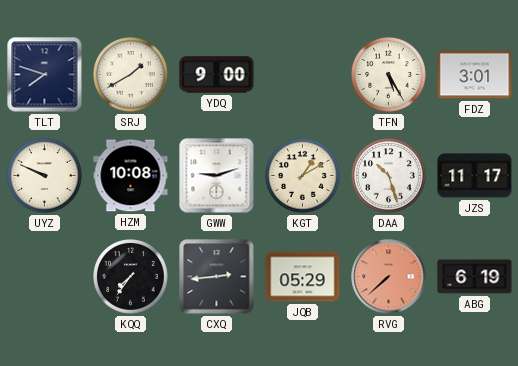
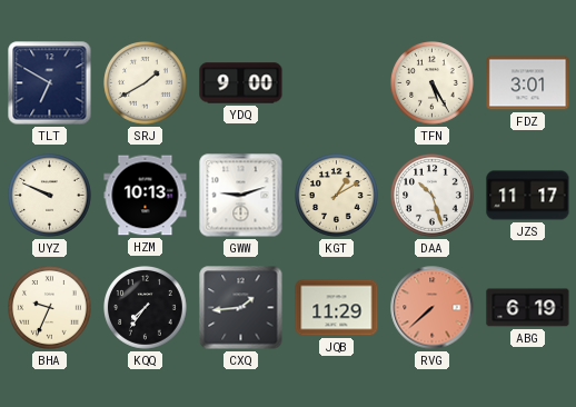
TLT: 7:48 -> 6:50 (50, 83)
HZM: 10:08 -> 10:13 (146, 196)
BHA: none -> 9:34 (50, 308)
CXQ: 2:44 -> 1:44 (241, 308)
JQB: 05:29 -> 11:29 (337, 308)
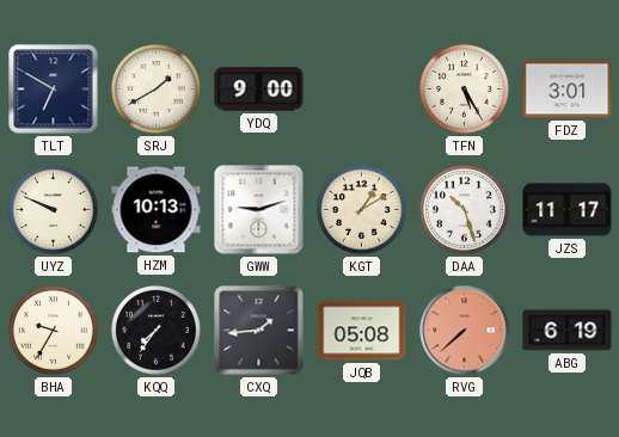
BHA: 9:34 -> 9:35 (54, 331)
JQB: 11:29 -> 05:08 (362, 331)
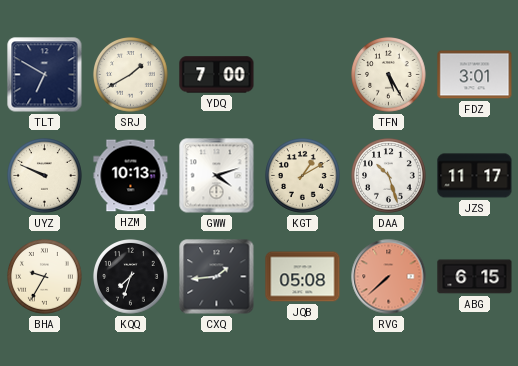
YDQ: 9:00 -> 7:00 (217, 75)
GWW: 9:12 -> 4:12 (217, 176)
KQQ: 7:36 -> 7:33 (131, 277)
ABG: 6:19 -> 6:15 (475, 277)
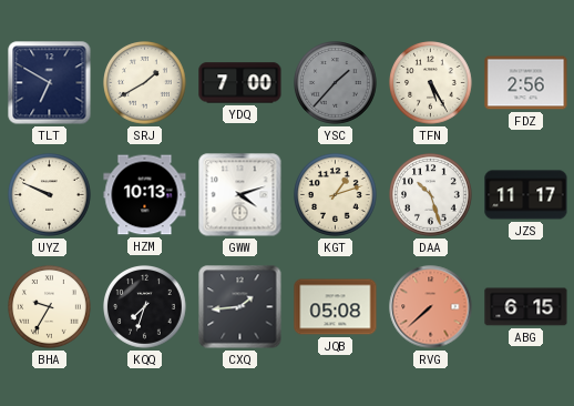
YSC: none -> 1:37 (336, 83)
FDZ: 3:01 -> 2:56 (526, 83)
KGT: 1:10 -> 1:12 (336, 195)
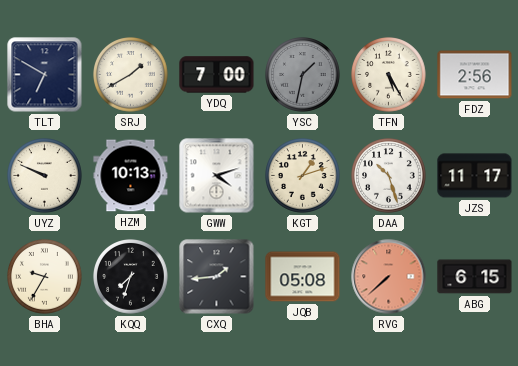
YSC: 1:37 -> 1:32 (303, 75)
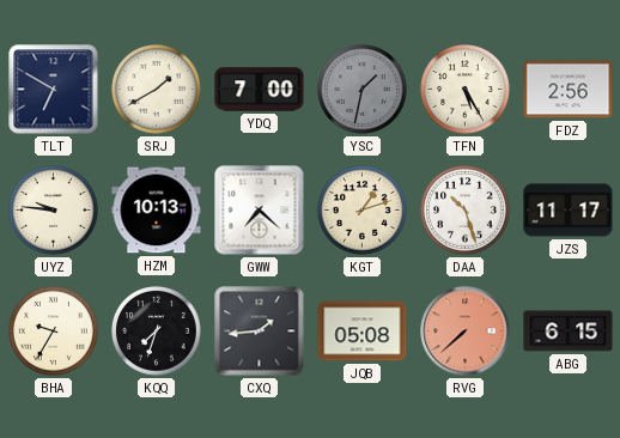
UYZ: 9:49 -> 9:46 (54, 211)
GWW: 4:12 -> 7:22 (260, 211)
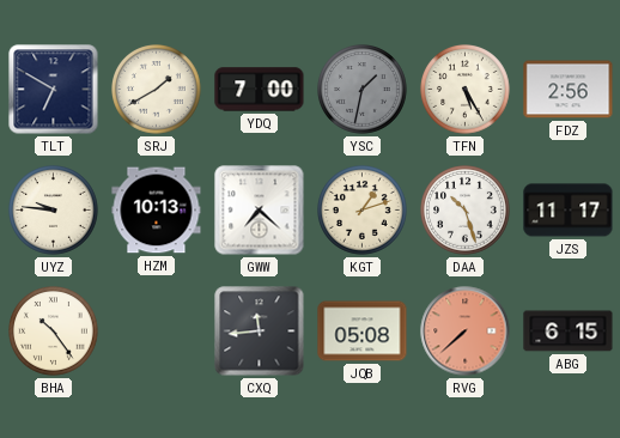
BHA: 9:35 -> 10:24 (54, 331)
KQQ: 7:33 -> none (157, 331)
CXQ: 1:44 -> 11:44 (260, 331)
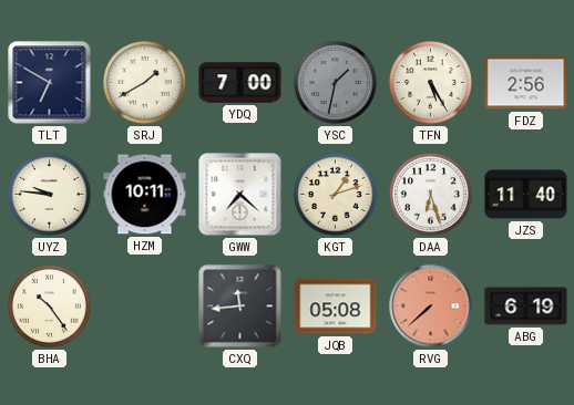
HZM: 10:13 -> 10:11 (145, 195)
DAA: 10:27 -> 6:27 (431, 195)
JZS: 11:17 -> 11:40 (526, 195)
ABG: 6:15 -> 6:19 (526, 307)
